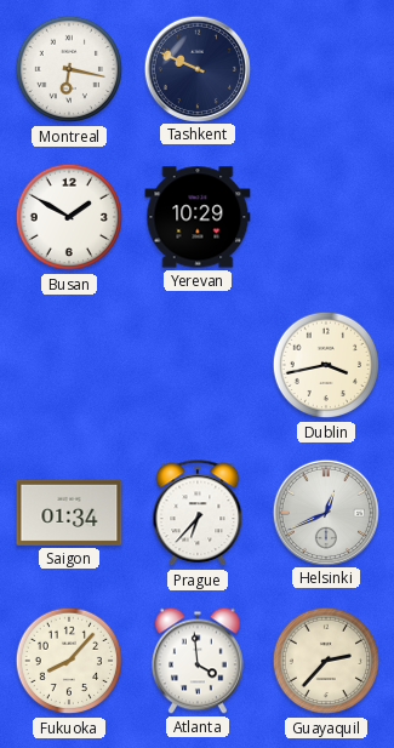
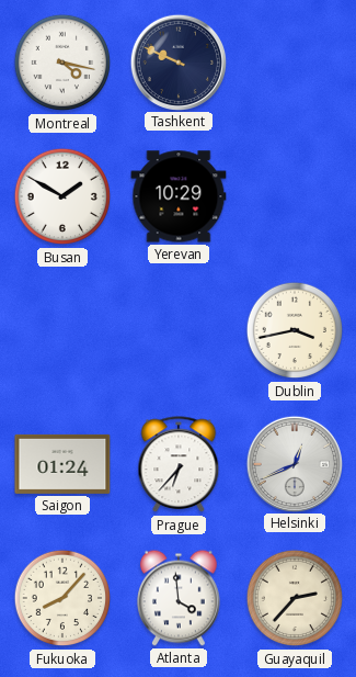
Montreal: 6:17 -> 4:17 (62, 63)
Saigon: 01:34 -> 01:24 (62, 464)
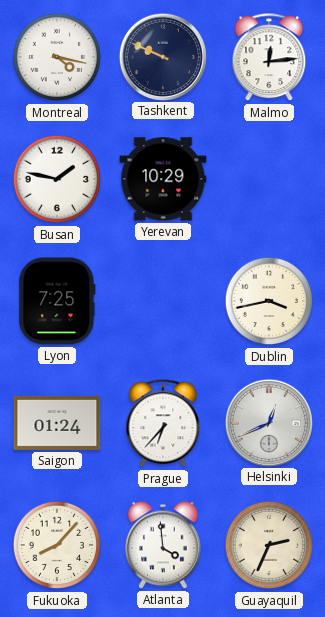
Malmo: none -> 12:14 (269, 58)
Busan: 1:50 -> 1:47 (57, 179)
Lyon: none -> 7:25 (57, 301)
Guayaquil: 2:37 -> 2:34 (269, 545)
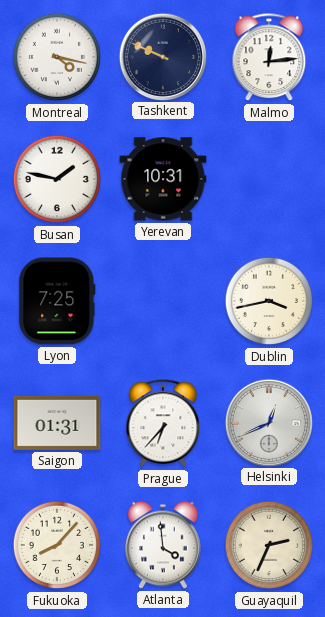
Yerevan: 10:29 -> 10:31 (163, 179)
Saigon: 01:24 -> 01:31 (57, 423)
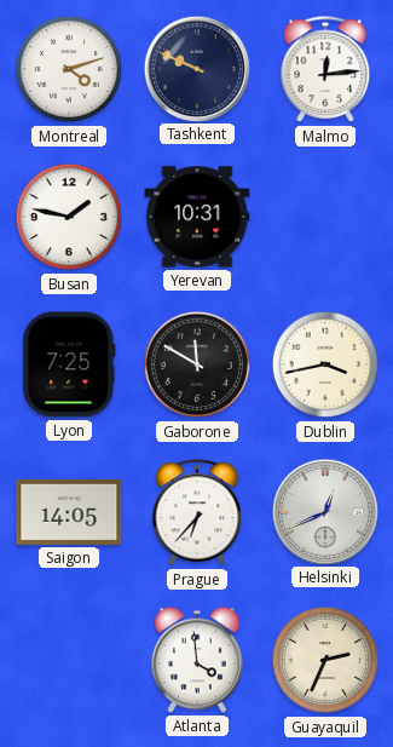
Montreal: 4:17 -> 4:12 (69, 69)
Gaborone: none -> 11:50 (197, 364)
Saigon: 01:31 -> 14:05 (69, 512)
Fukuoka: 8:07 -> none (57, 545)
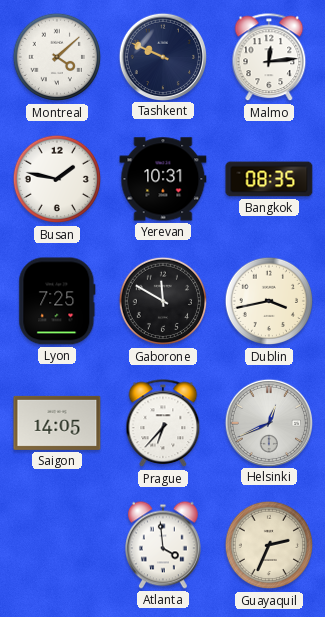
Montreal: 4:12 -> 4:08 (57, 57)
Bangkok: none -> 08:35 (269, 179)
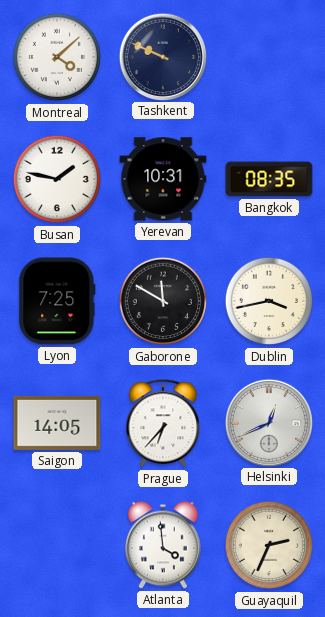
Malmo: 12:14 -> none (269, 58)
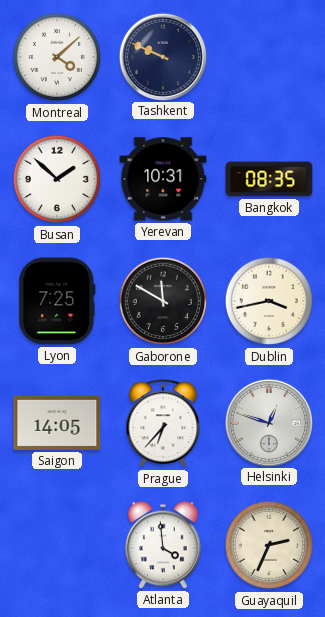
Busan: 1:47 -> 1:52 (57, 179)
Helsinki: 12:41 -> 12:48 (268, 422)
